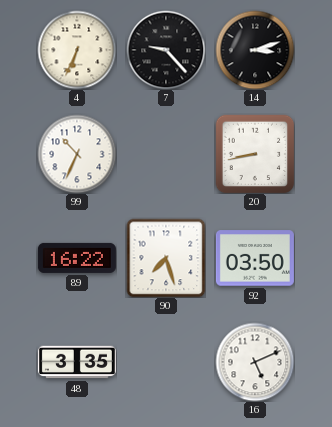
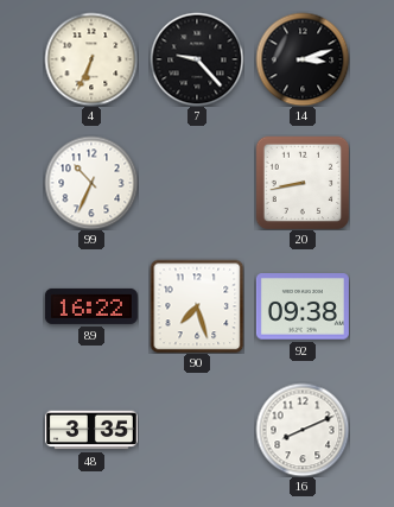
92: 03:50 -> 09:38 (303, 306)
16: 5:11 -> 8:11 (303, 430)
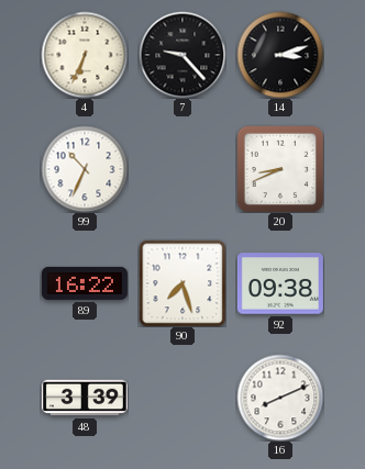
20: 8:43 -> 8:41 (280, 169)
48: 3:35 -> 3:39 (85, 398)
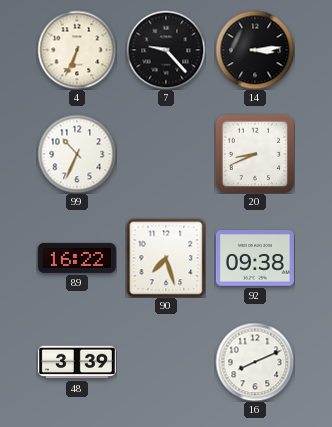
14: 3:12 -> 3:14 (255, 50)
